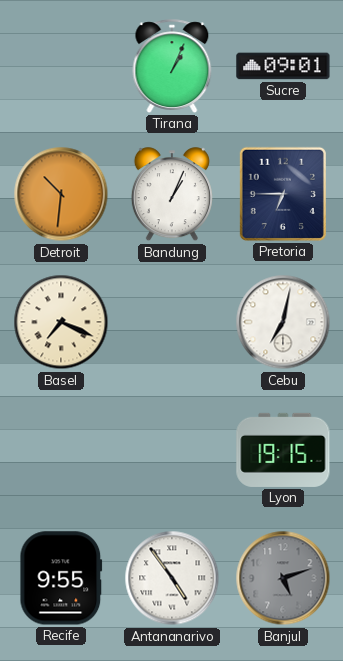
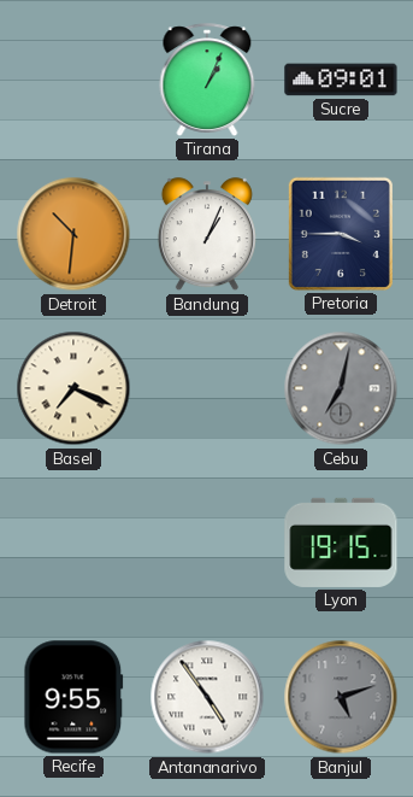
Pretoria: 6:45 -> 3:45 (341, 234)
Cebu dial: white -> grey (341, 388)
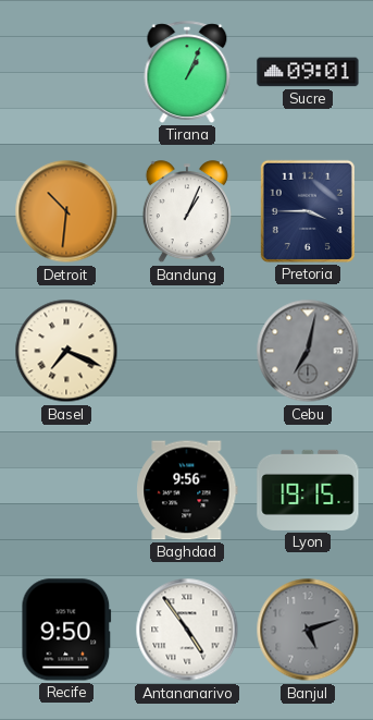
Baghdad: none -> 9:56 (187, 490)
Recife: 9:55 -> 9:50 (66, 630)
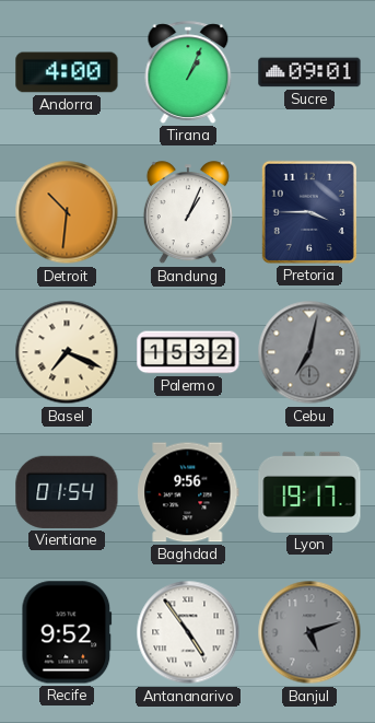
Andorra: none -> 4:00 (67, 72)
Palermo: none -> 15:32 (188, 352)
Vientiane: none -> 01:54 (67, 492)
Lyon: 19:15 -> 19:17 (309, 492)
Recife: 9:50 -> 9:52 (67, 632)
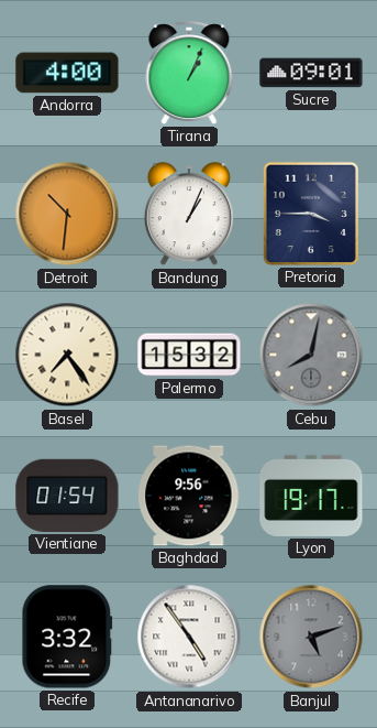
Basel: 7:19 -> 7:24 (67, 355)
Cebu: 7:02 -> 8:02 (311, 355)
Recife: 9:52 -> 3:32 (67, 637)
